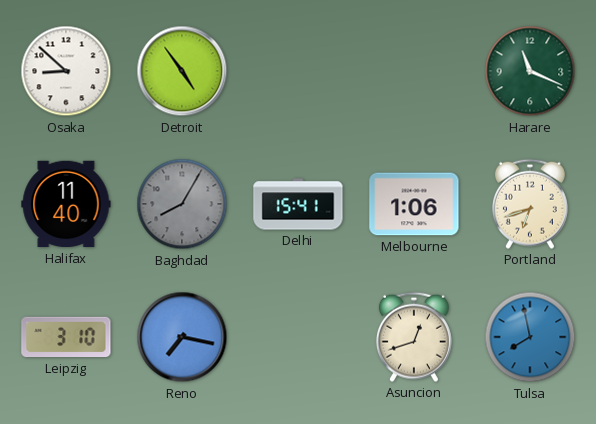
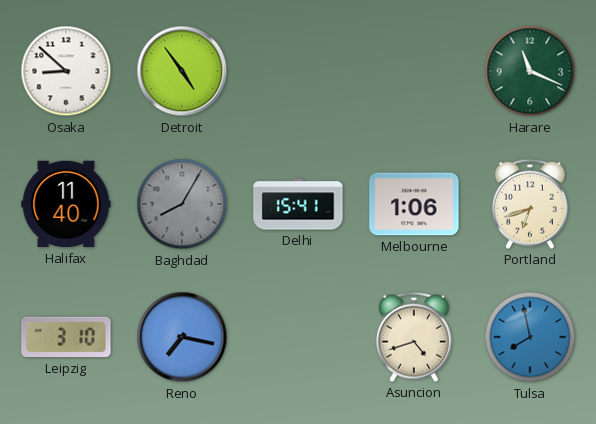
Asuncion: 12:42 -> 4:42 (414, 337)
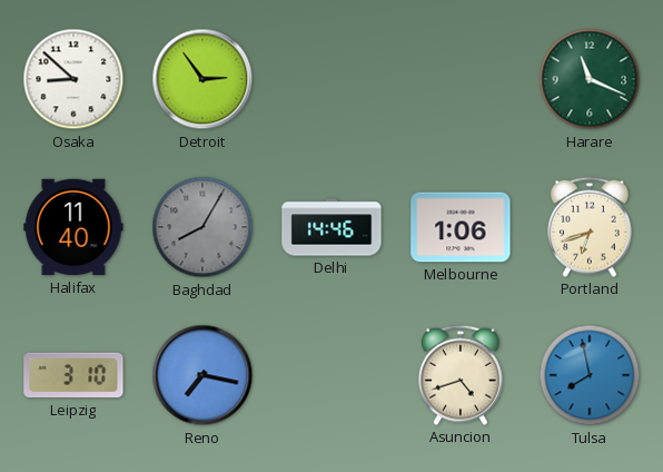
Detroit: 4:54 -> 2:54 (202, 79)
Delhi: 15:41 -> 14:46 (331, 227)
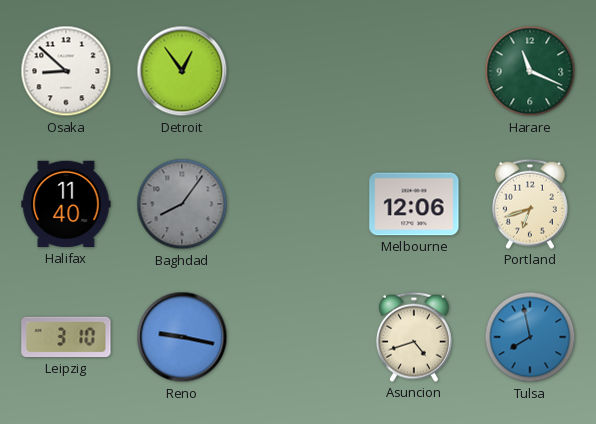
Detroit: 2:54 -> 12:54 (182, 71)
Baghdad: 8:05 -> 8:06 (182, 204)
Delhi: 14:46 -> none (331, 227)
Melbourne: 1:06 -> 12:06 (414, 204)
Reno: 7:17 -> 9:17 (182, 337)
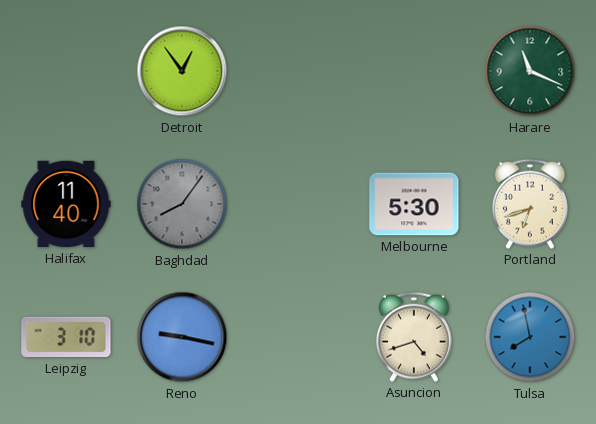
Osaka: 8:52 -> none (66, 71)
Melbourne: 12:06 -> 5:30 (414, 204)
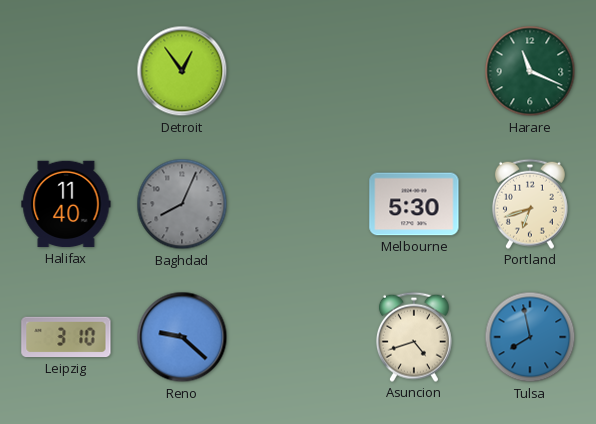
Baghdad: 8:06 -> 8:04 (182, 204)
Reno: 9:17 -> 9:22 (182, 337)
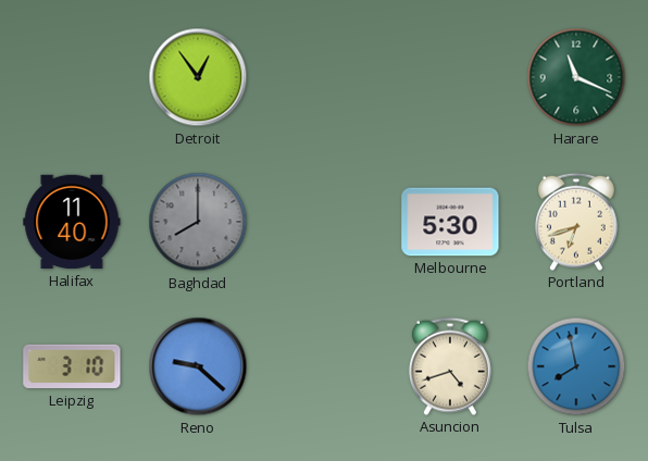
Baghdad: 8:04 -> 8:00 (198, 222)
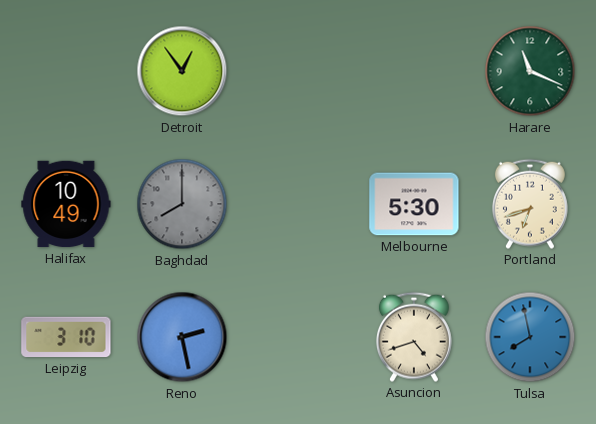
Halifax: 11:40 -> 10:49 (66, 204)
Reno: 9:22 -> 2:28 (182, 337)
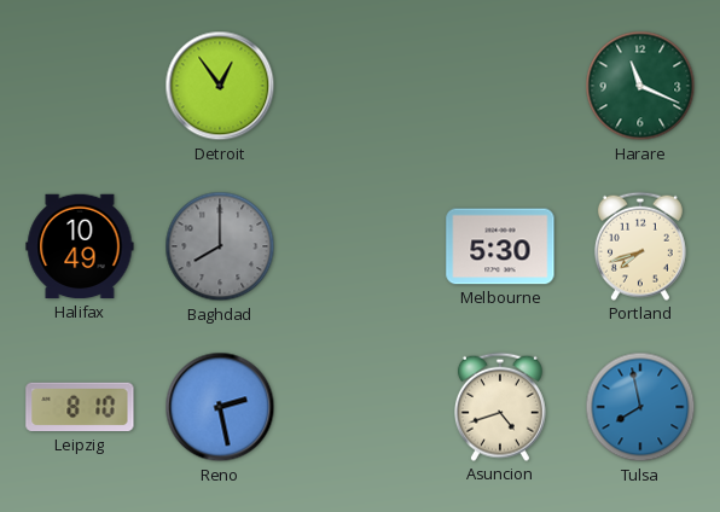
Portland: 6:42 -> 7:42 (640, 246)
Leipzig: 3:10 -> 8:10 (80, 407)
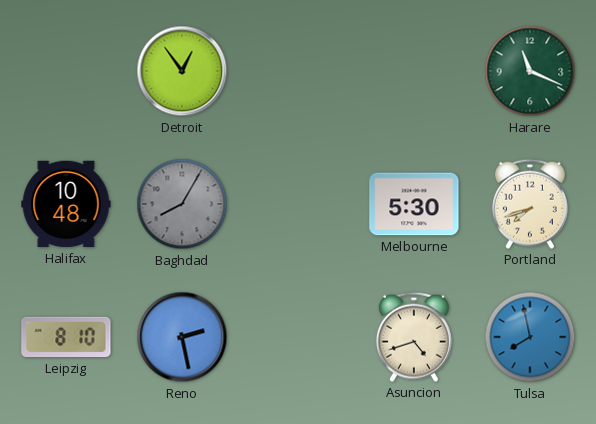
Halifax: 10:49 -> 10:48 (66, 204)
Baghdad: 8:00 -> 8:05 (182, 204)
